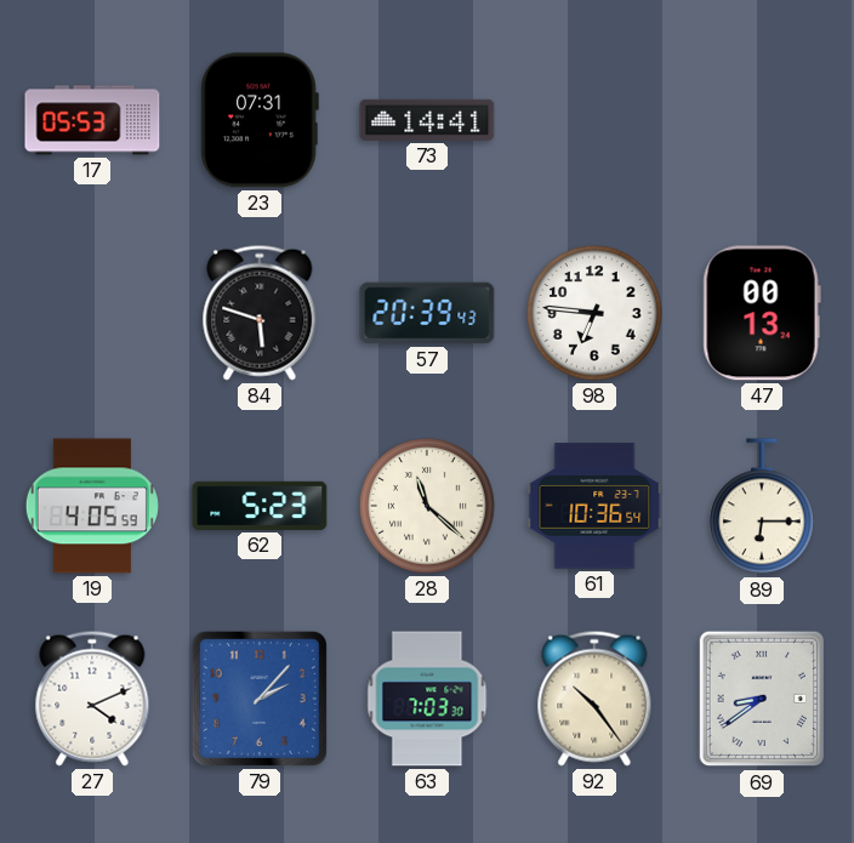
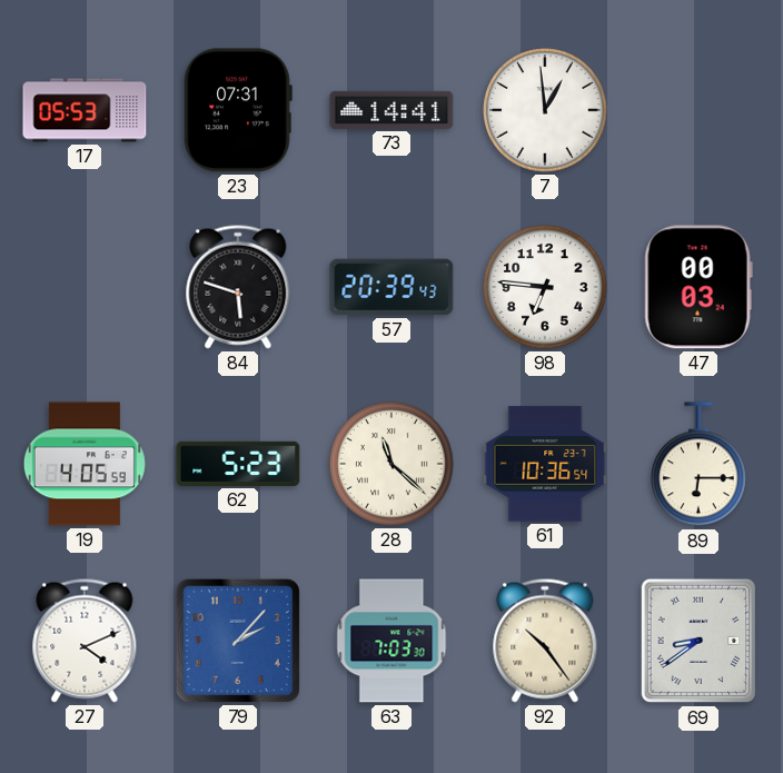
7: none -> 12:59 (545, 110)
47: 00:13 -> 00:03 (698, 287)
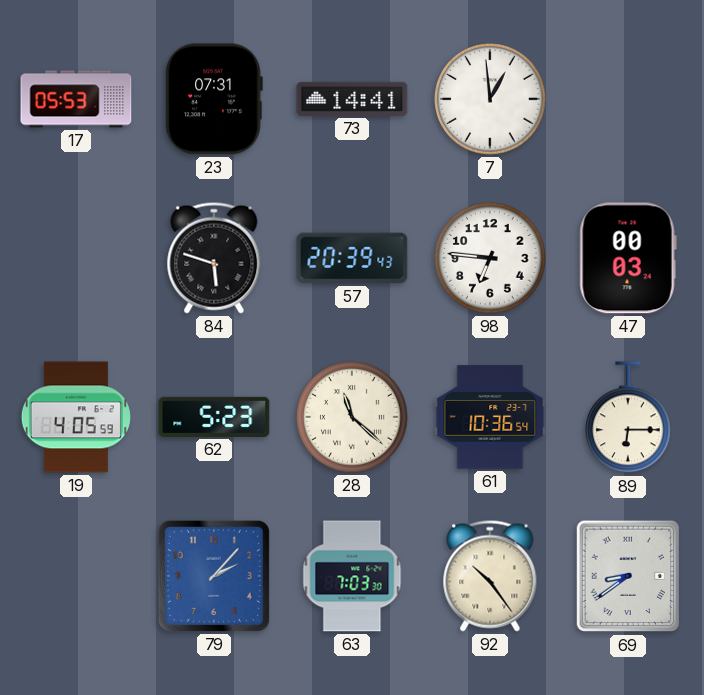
27: 4:11 -> none (85, 641)
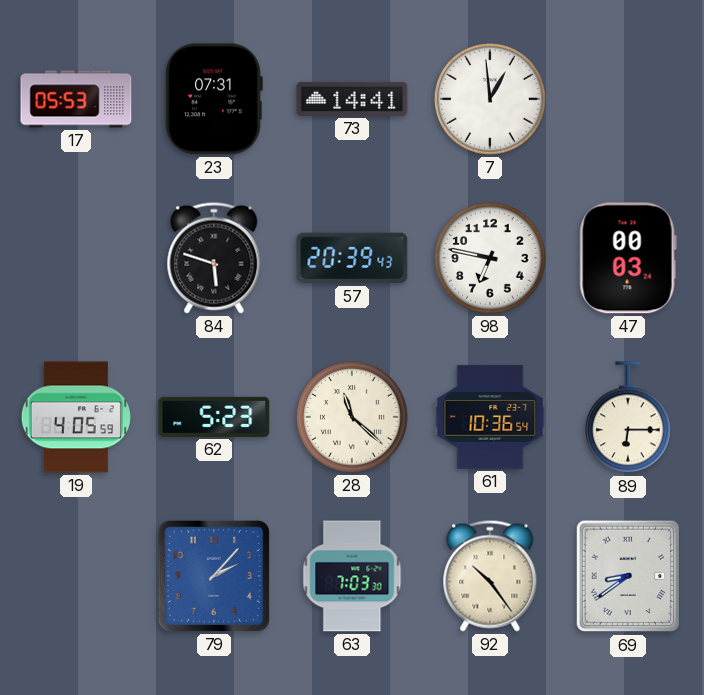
98: 6:46 -> 6:47 (490, 258)
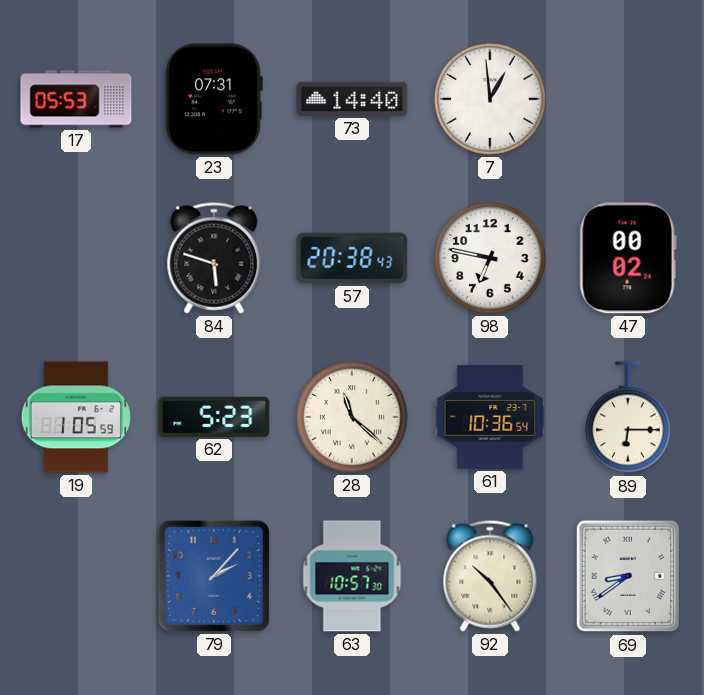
73: 14:41 -> 14:40 (352, 99)
57: 20:39 -> 20:38 (352, 258)
47: 00:03 -> 00:02 (628, 258)
19: 4:05 -> 1:05 (76, 417)
63: 7:03 -> 10:57 (352, 576)
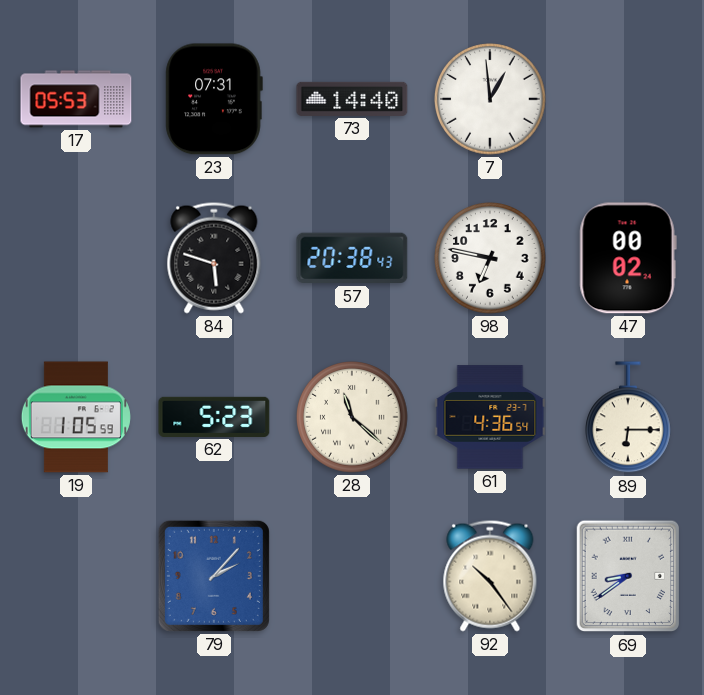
61: 10:36 -> 4:36 (490, 417)
63: 10:57 -> none (352, 576)
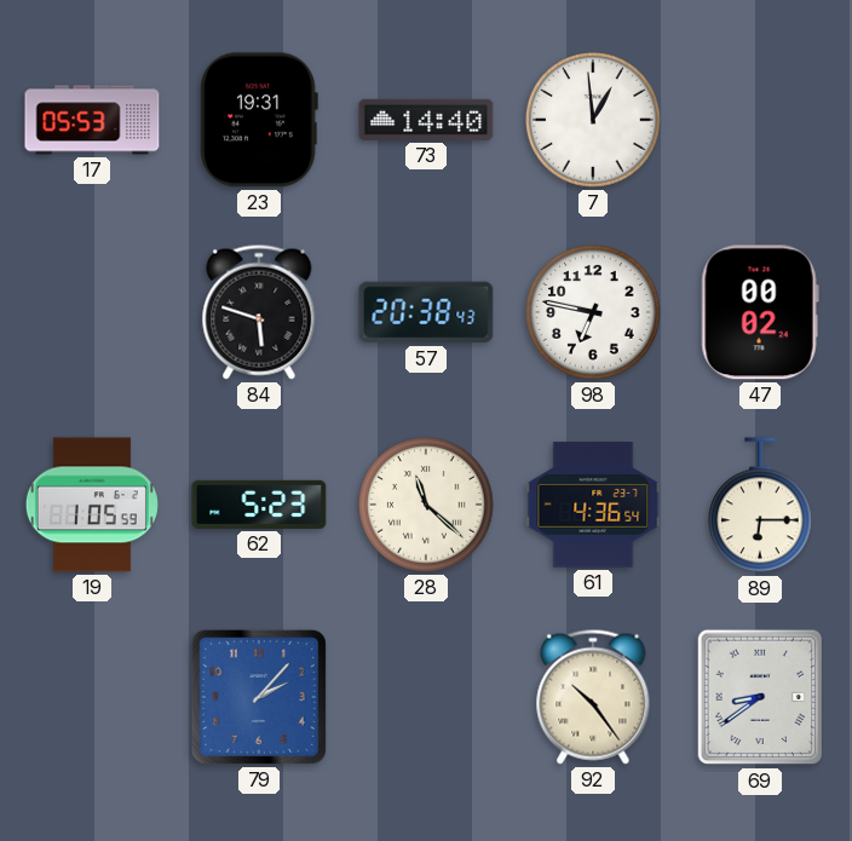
23: 07:31 -> 19:31 (259, 120)
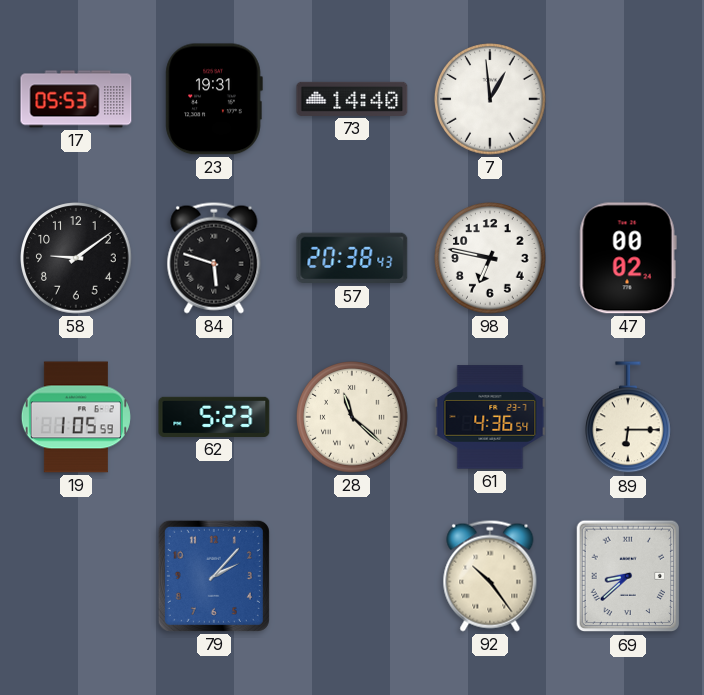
58: none -> 9:09 (76, 258)
69: 8:39 -> 8:38 (628, 576)
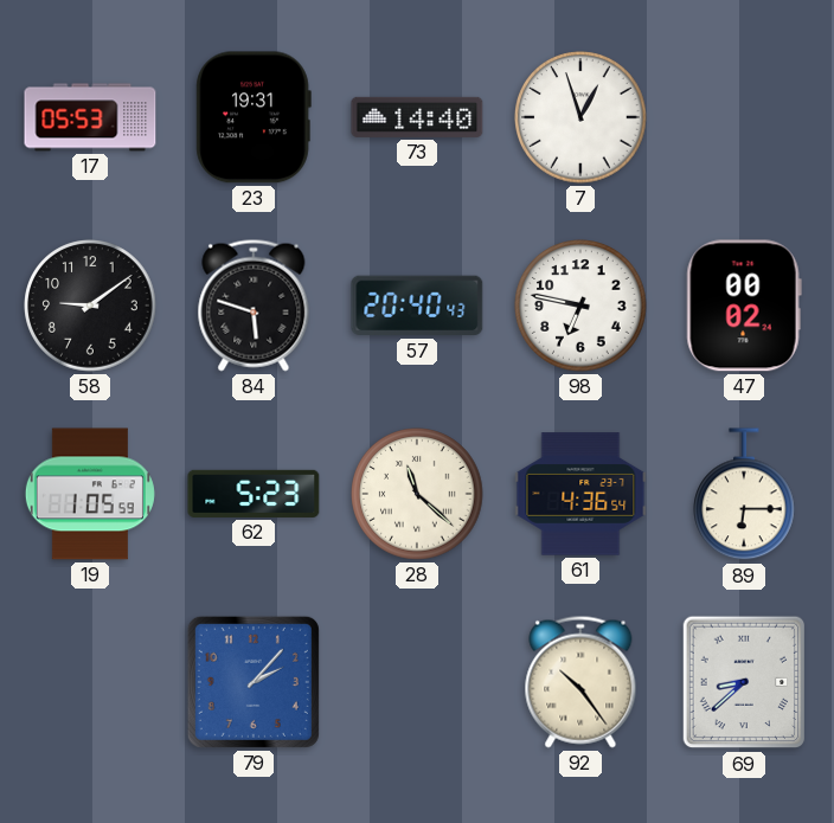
7: 12:59 -> 12:57 (580, 117)
57: 20:38 -> 20:40 (417, 306)
